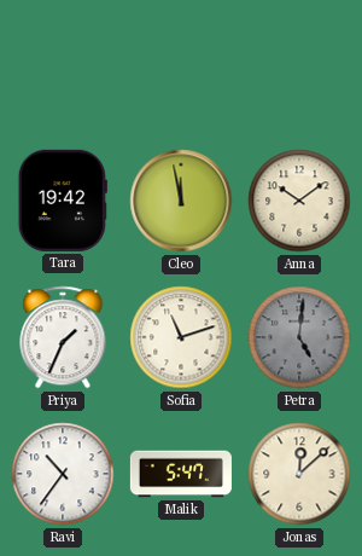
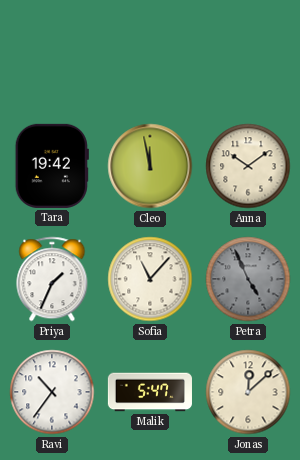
Sofia: 11:12 -> 11:07 (150, 279)
Petra: 5:01 -> 4:56 (248, 279)
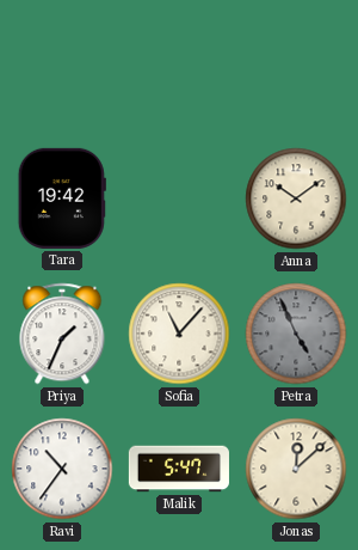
Cleo: 11:58 -> none (150, 166)
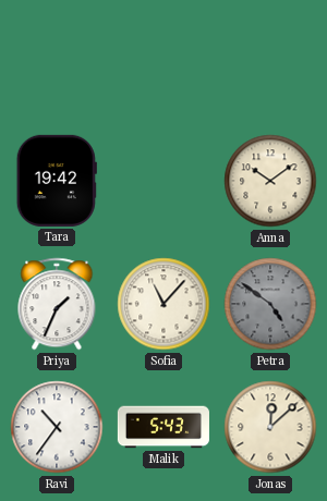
Petra: 4:56 -> 4:51 (270, 304)
Malik: 5:47 -> 5:43 (162, 427)
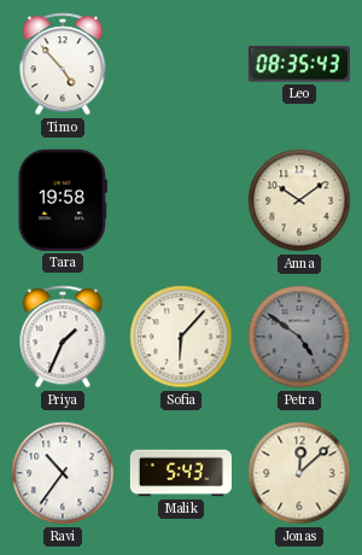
Timo: none -> 4:53 (63, 64)
Leo: none -> 08:35 (299, 64)
Tara: 19:42 -> 19:58 (63, 200)
Sofia: 11:07 -> 6:07 (181, 337)
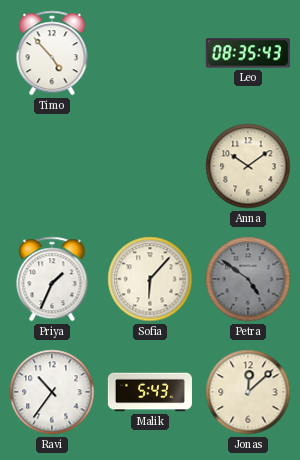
Tara: 19:58 -> none (63, 200)
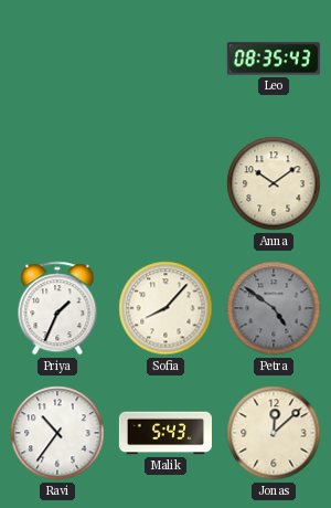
Timo: 4:53 -> none (52, 53)
Sofia: 6:07 -> 8:07 (165, 308)
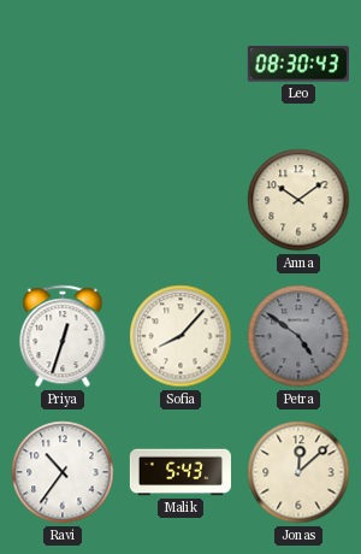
Leo: 08:35 -> 08:30 (298, 64)
Priya: 1:34 -> 12:33 (63, 336)
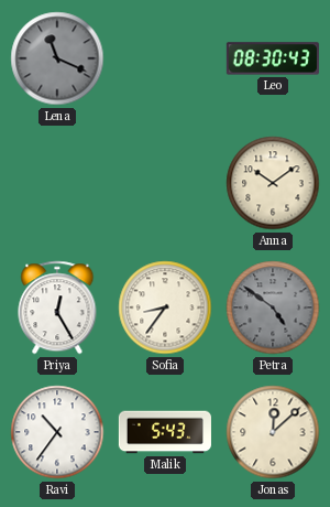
Lena: none -> 11:19 (57, 58)
Priya: 12:33 -> 12:25 (57, 308)
Sofia: 8:07 -> 8:36 (165, 308)
